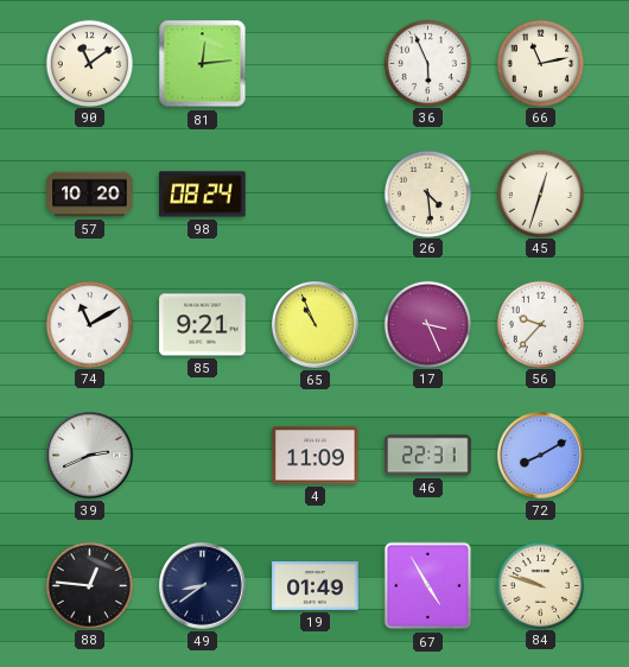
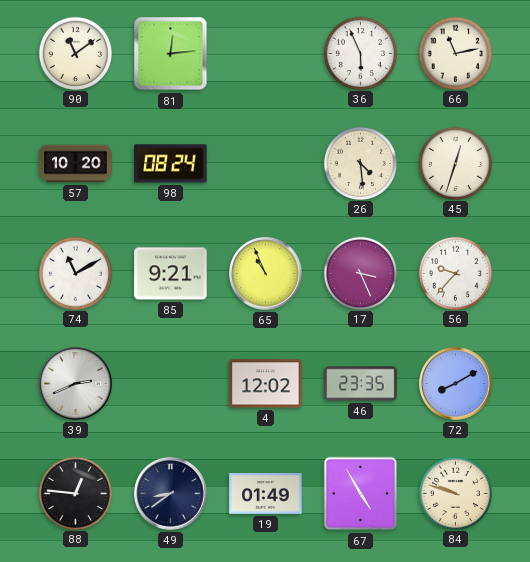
4: 11:09 -> 12:02 (266, 384)
46: 22:31 -> 23:35 (361, 384)
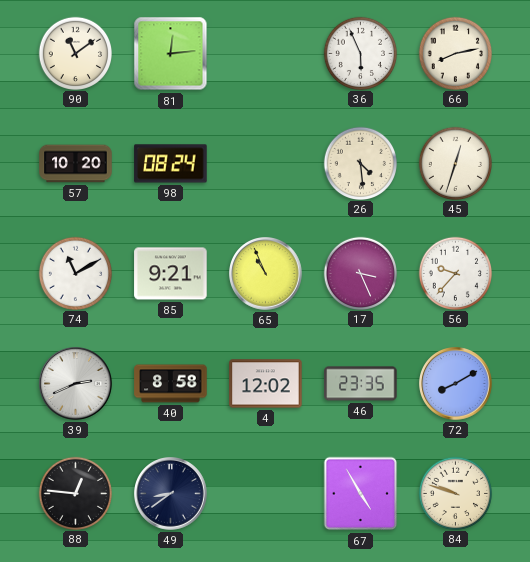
66: 11:13 -> 8:13 (455, 53)
40: none -> 8:58 (171, 384)
19: 01:49 -> none (266, 494)
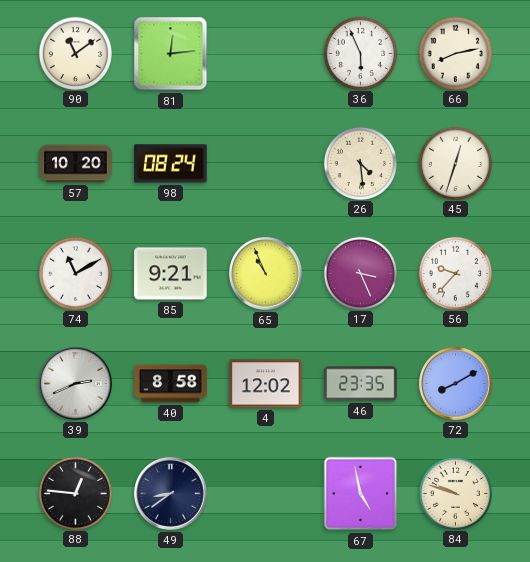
67: 4:55 -> 4:58 (361, 494)
